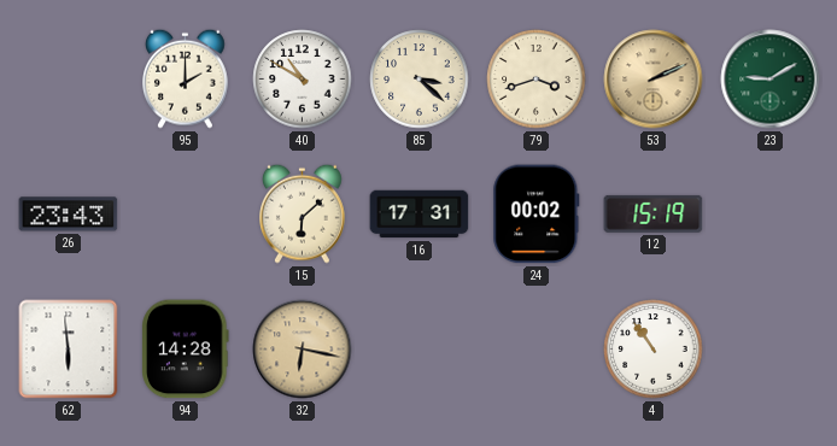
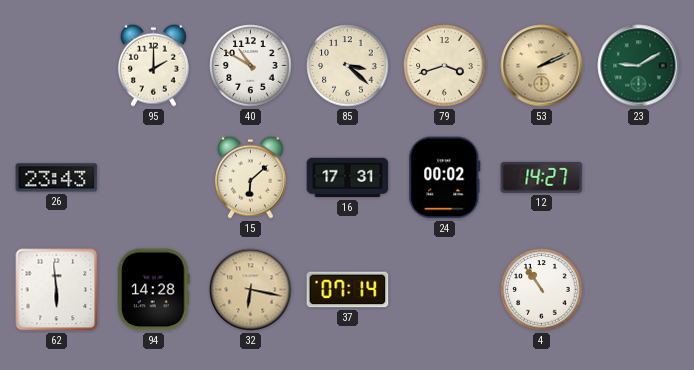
12: 15:19 -> 14:27 (542, 177)
37: none -> 07:14 (348, 290)
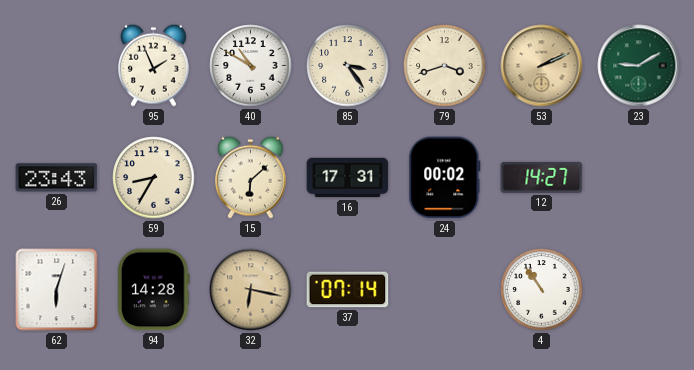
95: 2:00 -> 1:56 (154, 65)
85: 3:22 -> 3:24 (348, 66)
59: none -> 8:35 (154, 178)
62: 5:59 -> 6:03 (57, 290)
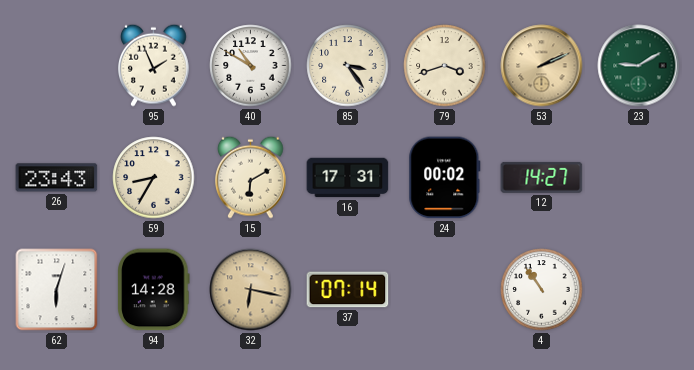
15: 6:08 -> 6:10 (251, 177)
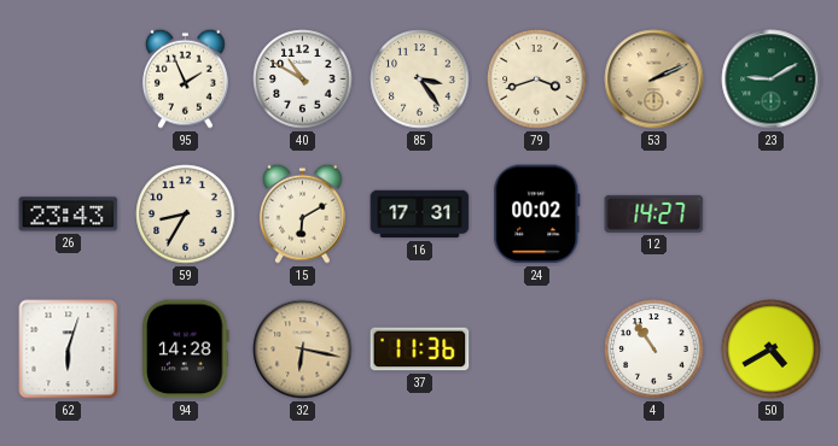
37: 07:14 -> 11:36 (420, 350)
50: none -> 4:40 (772, 350)
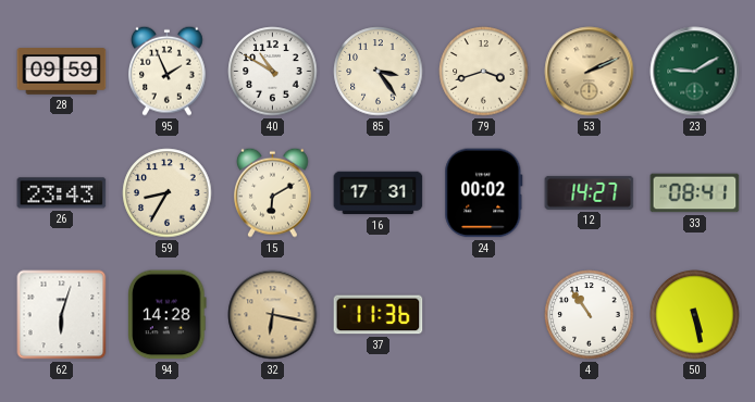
28: none -> 09:59 (62, 72)
33: none -> 08:41 (695, 193)
50: 4:40 -> 5:28 (695, 315)
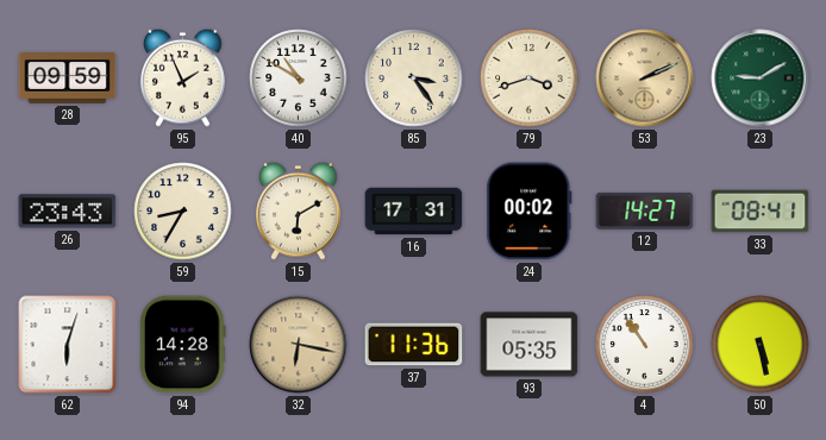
93: none -> 05:35 (530, 345)
